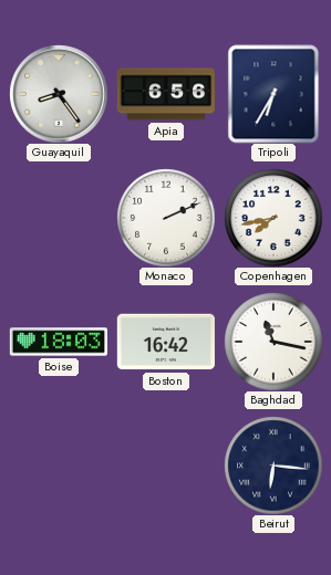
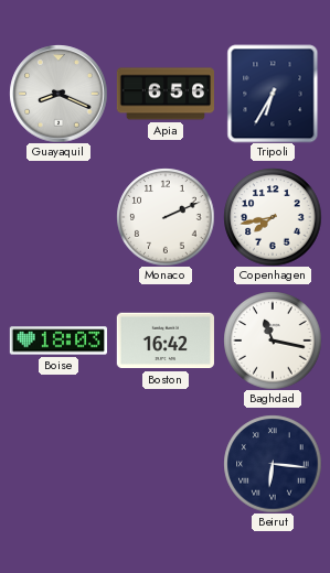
Guayaquil: 8:24 -> 8:19 (58, 94)
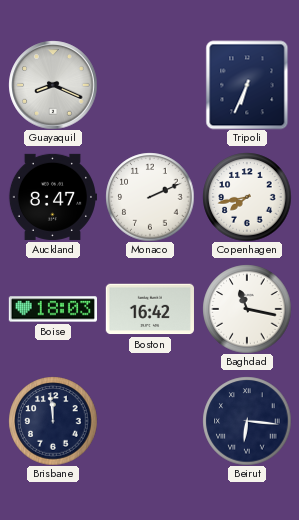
Apia: 6:56 -> none (164, 94)
Tripoli: 6:35 -> 6:34 (247, 85)
Auckland: none -> 8:47 (52, 197)
Brisbane: none -> 11:59 (53, 421)
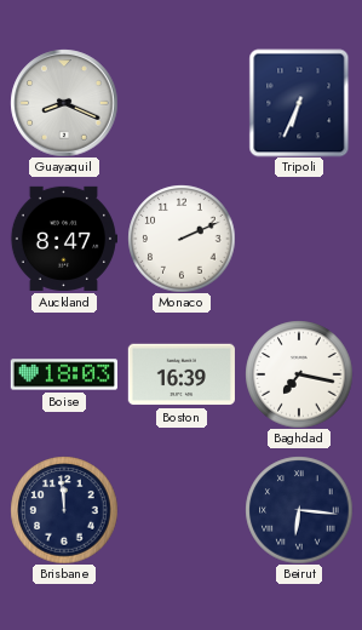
Copenhagen: 7:43 -> none (247, 197)
Boston: 16:42 -> 16:39 (182, 374)
Baghdad: 11:17 -> 7:17 (299, 374)
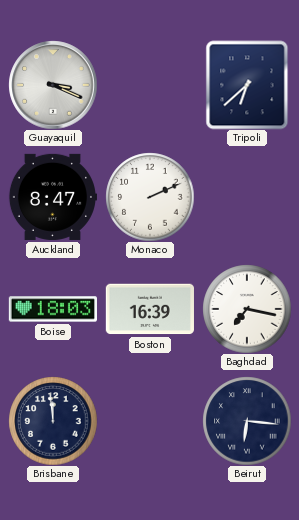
Guayaquil: 8:19 -> 3:19 (53, 85)
Tripoli: 6:34 -> 6:38 (247, 85)
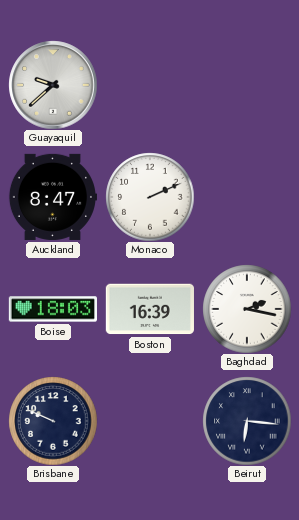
Guayaquil: 3:19 -> 9:38 (53, 85)
Tripoli: 6:38 -> none (247, 85)
Baghdad: 7:17 -> 2:17 (247, 309)
Brisbane: 11:59 -> 9:49 (53, 421)
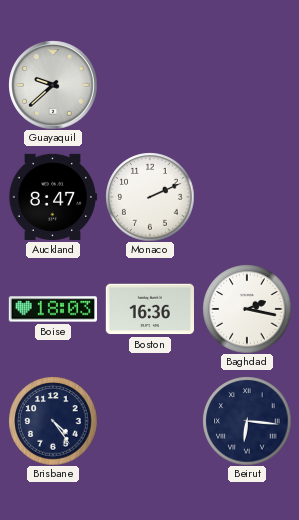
Boston: 16:39 -> 16:36 (150, 309)
Brisbane: 9:49 -> 4:24 (53, 421)
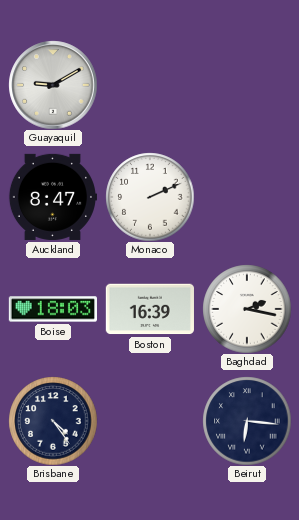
Guayaquil: 9:38 -> 9:10 (53, 85)
Boston: 16:36 -> 16:39 (150, 309)
